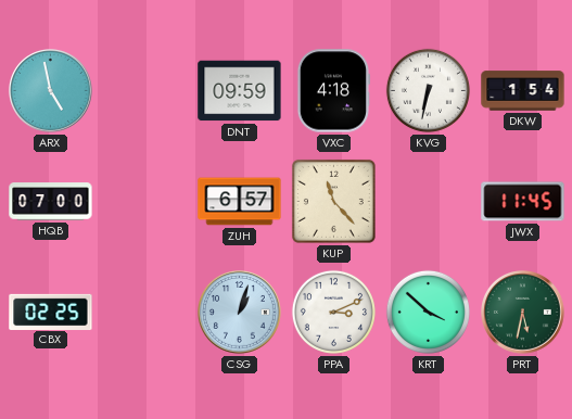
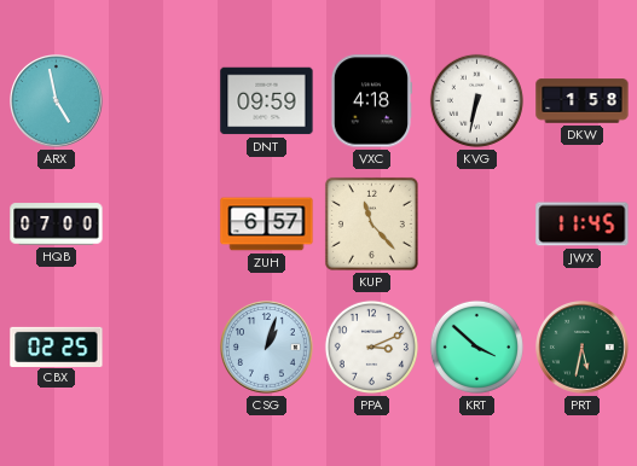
DKW: 1:54 -> 1:58 (583, 101)
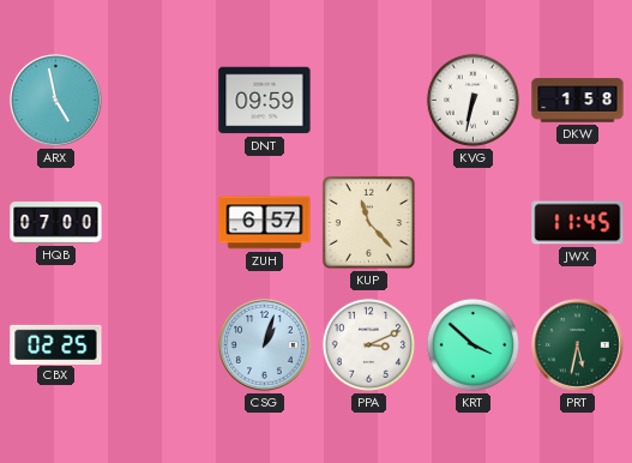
VXC: 4:18 -> none (371, 101)
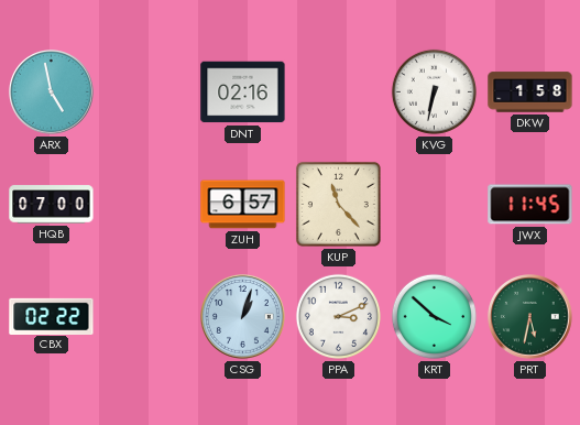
DNT: 09:59 -> 02:16 (243, 92)
CBX: 02:25 -> 02:22 (52, 316)
